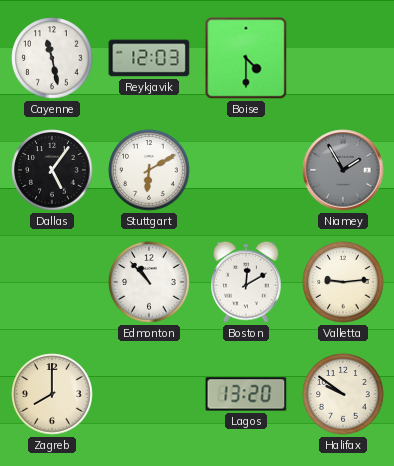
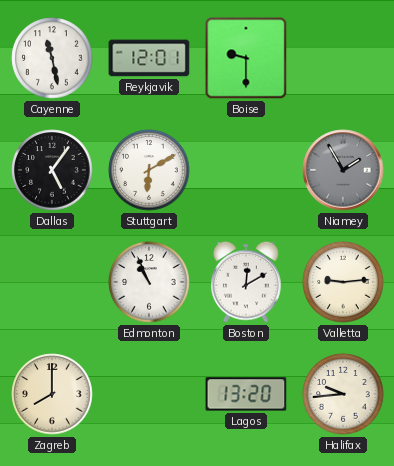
Reykjavik: 12:03 -> 12:01 (149, 58)
Boise: 4:30 -> 9:30 (246, 58)
Edmonton: 10:53 -> 10:56 (149, 282)
Halifax: 9:51 -> 9:44 (343, 394)
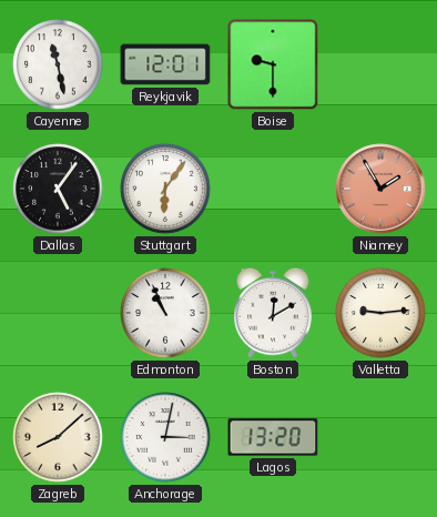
Stuttgart: 6:10 -> 6:06 (165, 189)
Niamey dial: grey -> salmon (380, 189)
Zagreb: 8:00 -> 8:08 (58, 437)
Anchorage: none -> 3:02 (165, 437)
Halifax: 9:44 -> none (343, 394)
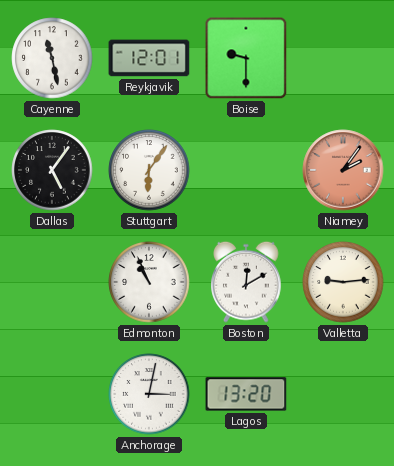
Niamey: 1:55 -> 2:06 (343, 170)
Zagreb: 8:08 -> none (58, 437)
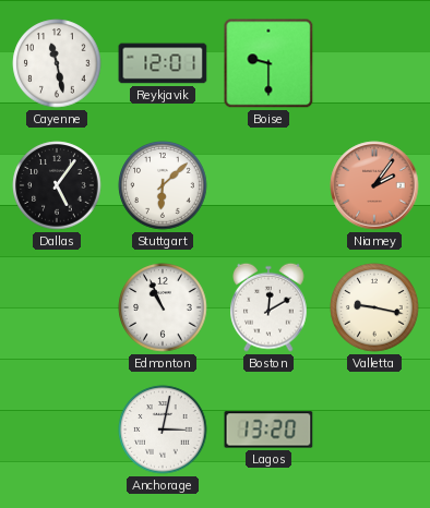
Stuttgart: 6:06 -> 6:08 (163, 185)
Valletta: 9:14 -> 9:17 (374, 307)
